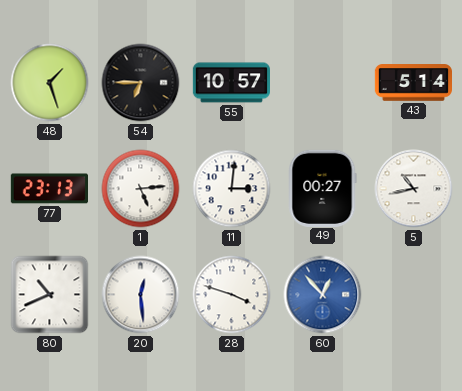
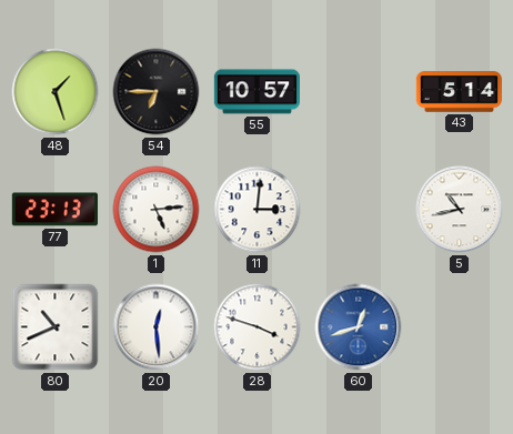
49: 00:27 -> none (322, 188)
60: 12:53 -> 12:42 (359, 327)
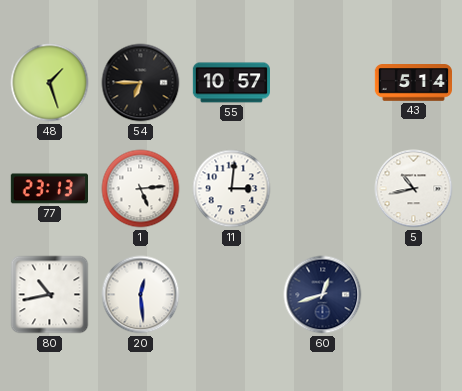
80: 10:41 -> 10:43 (50, 295)
28: 3:48 -> none (258, 327)
60 dial: blue -> navy (323, 295)
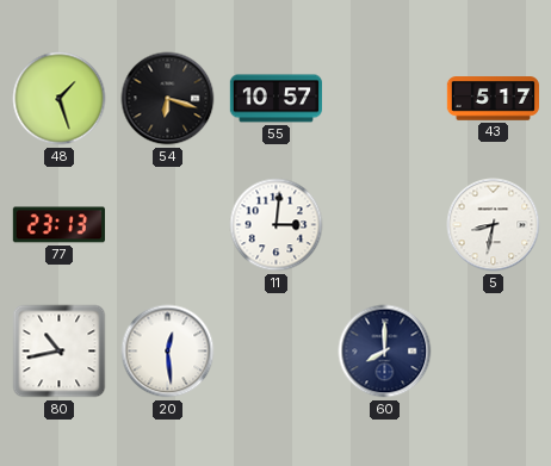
54: 6:45 -> 6:18 (168, 99)
43: 5:14 -> 5:17 (493, 99)
1: 5:14 -> none (141, 189)
5: 10:43 -> 8:32 (494, 225)
60: 12:42 -> 8:00 (385, 352)
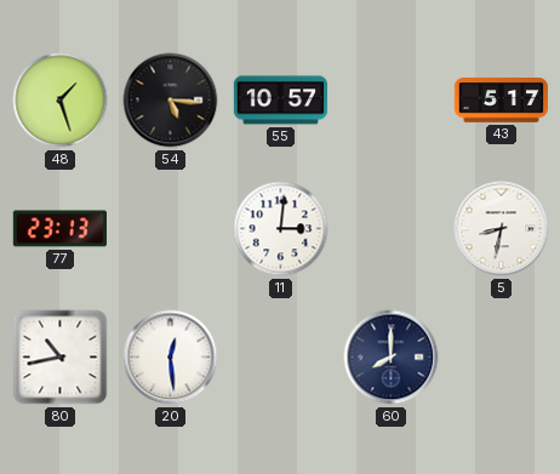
54: 6:18 -> 5:16 (171, 101)
